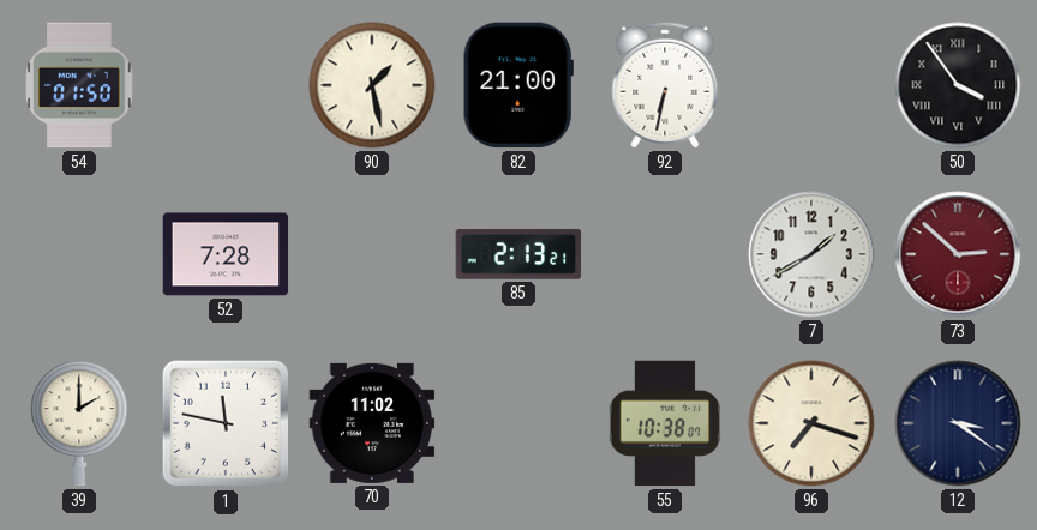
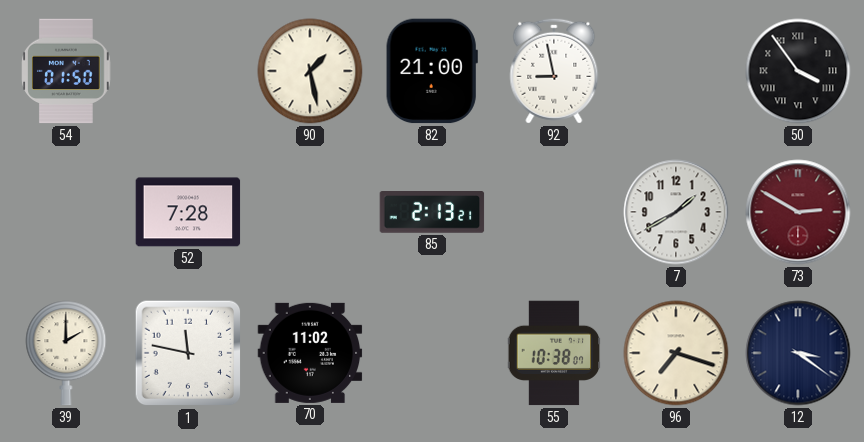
92: 6:32 -> 8:58 (554, 71)
73: 2:52 -> 2:50 (798, 212)
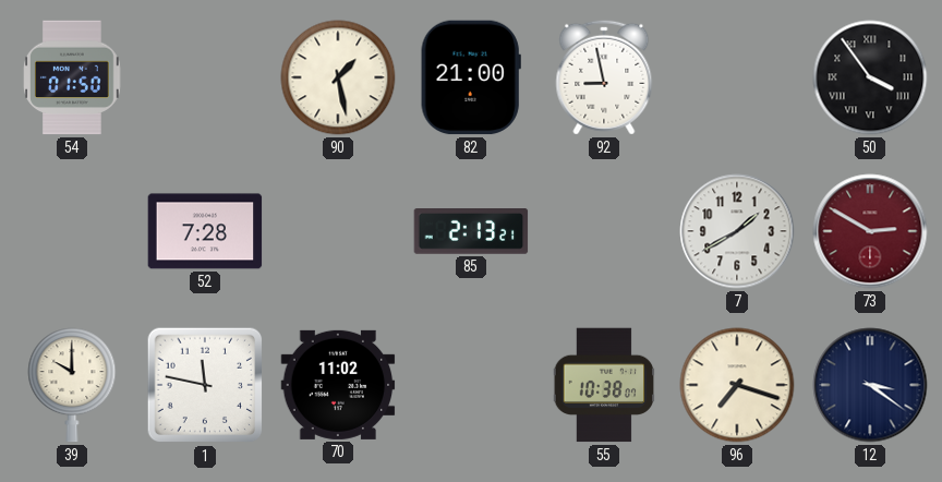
39: 2:00 -> 10:00 (72, 385)
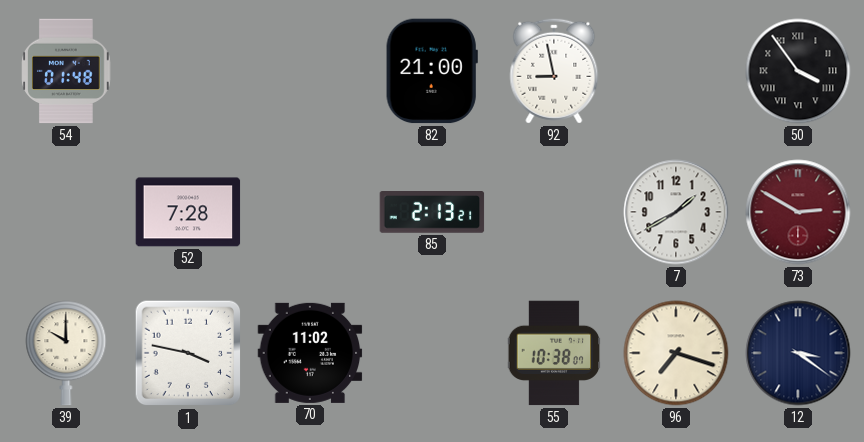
54: 01:50 -> 01:48 (66, 71)
90: 1:28 -> none (338, 77)
1: 11:47 -> 3:47 (188, 353)
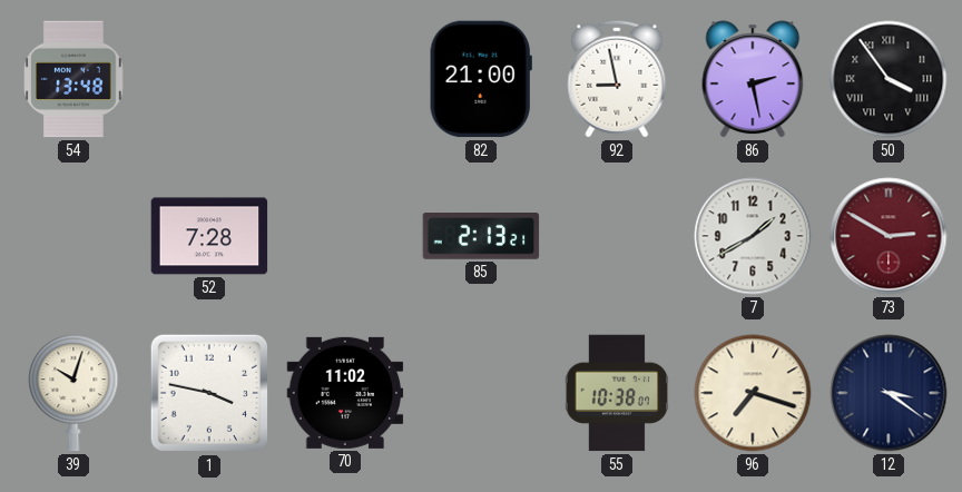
54: 01:48 -> 13:48 (73, 79)
86: none -> 2:28 (753, 79)
39: 10:00 -> 10:03 (73, 393)
